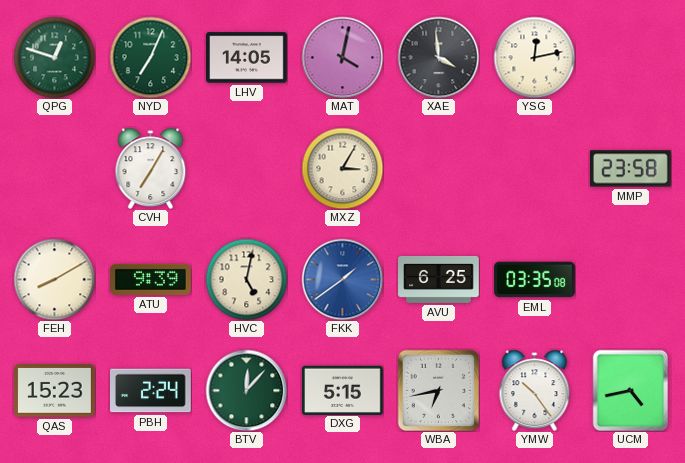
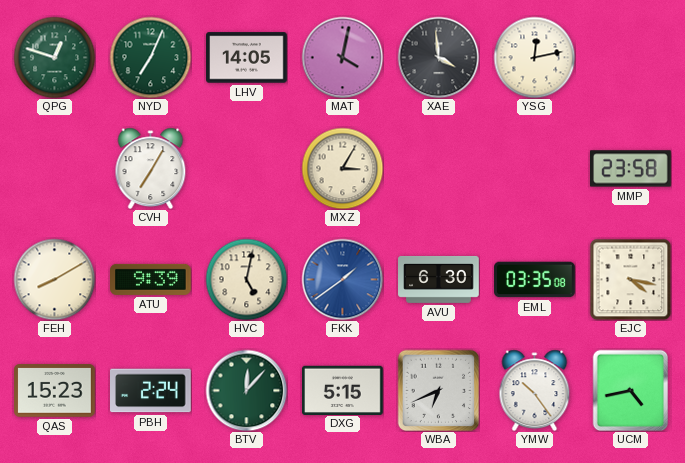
AVU: 6:25 -> 6:30 (439, 279)
EJC: none -> 4:17 (630, 279)
WBA: 6:43 -> 6:41 (438, 390)
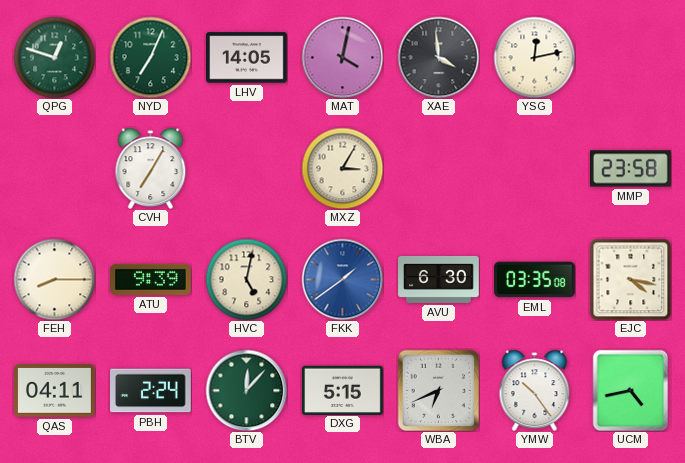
FEH: 8:10 -> 8:15 (54, 279)
QAS: 15:23 -> 04:11 (55, 391)
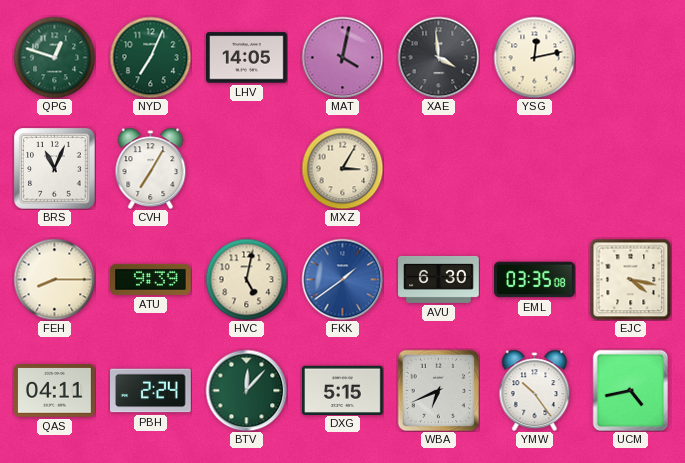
BRS: none -> 11:04 (54, 168)
MMP: 23:58 -> none (631, 169)
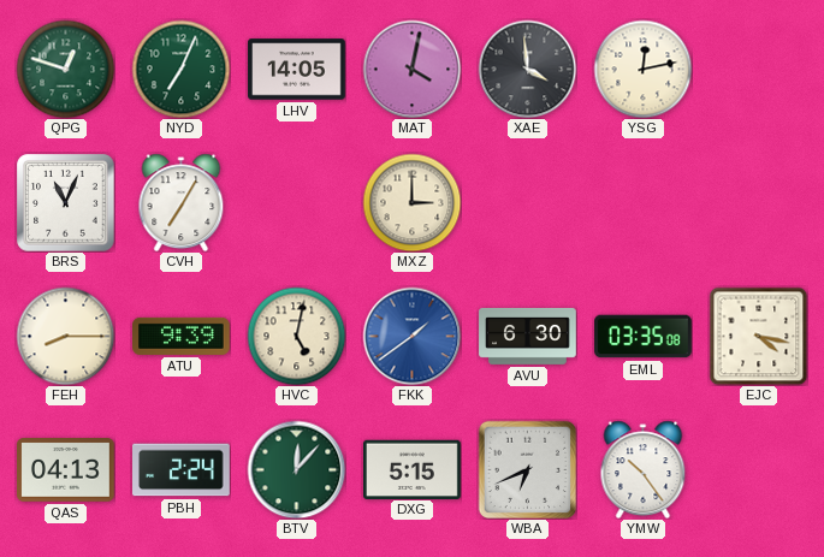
MXZ: 3:05 -> 3:00 (411, 202)
QAS: 04:11 -> 04:13 (66, 470)
UCM: 4:43 -> none (631, 390)
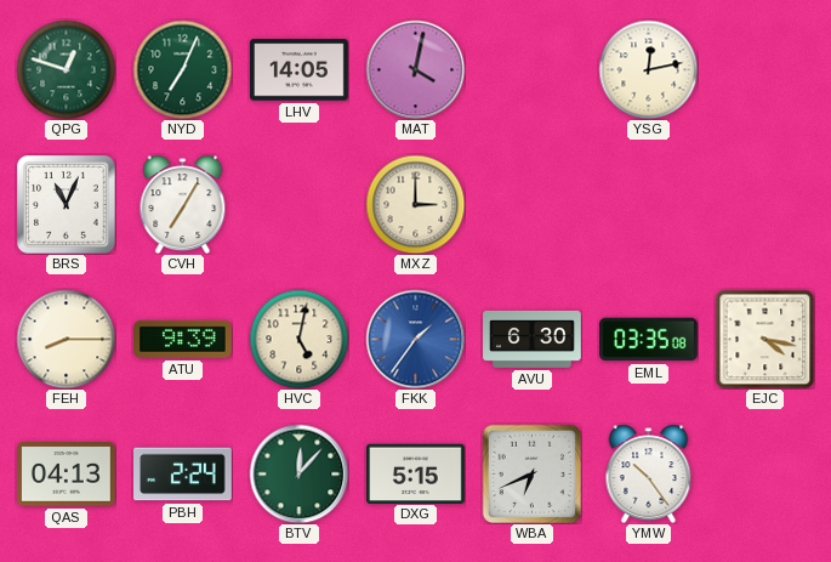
XAE: 3:59 -> none (527, 69)
FKK: 1:39 -> 1:36 (415, 339)
